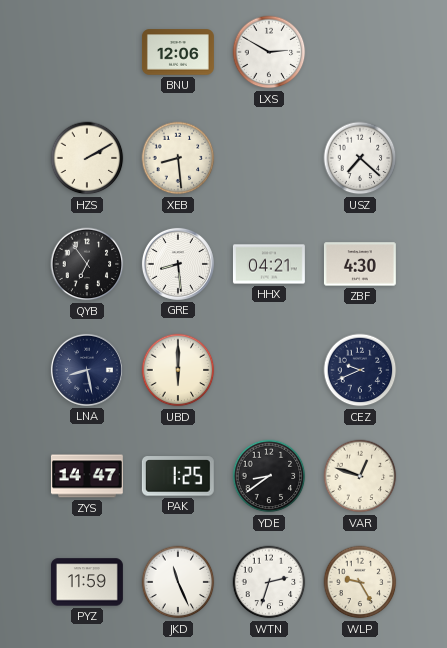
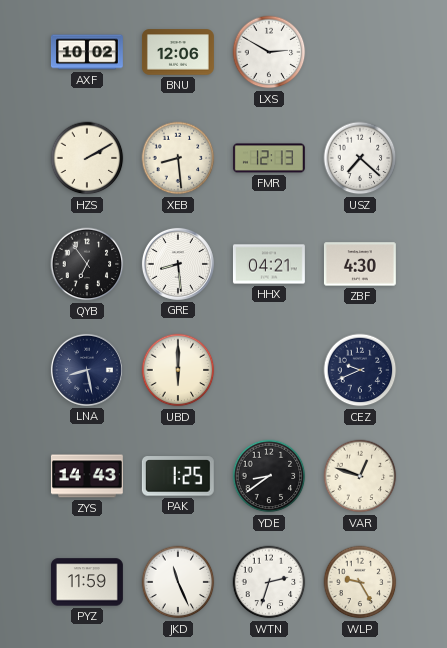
AXF: none -> 10:02 (87, 52)
FMR: none -> 12:13 (269, 158)
ZYS: 14:47 -> 14:43 (87, 476)
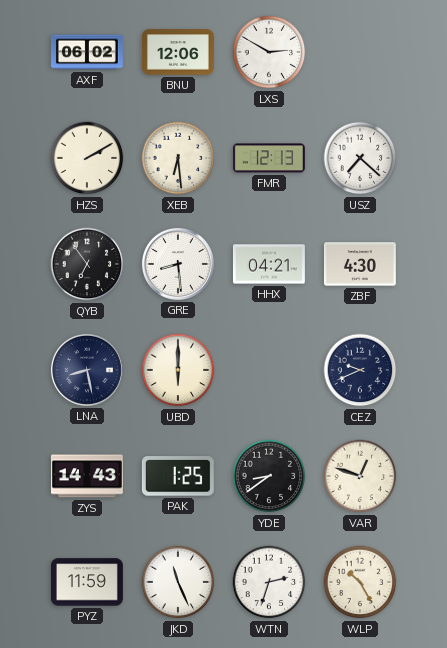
AXF: 10:02 -> 06:02 (87, 52)
XEB: 8:29 -> 6:29 (178, 158)
WLP: 9:25 -> 10:25 (360, 582)
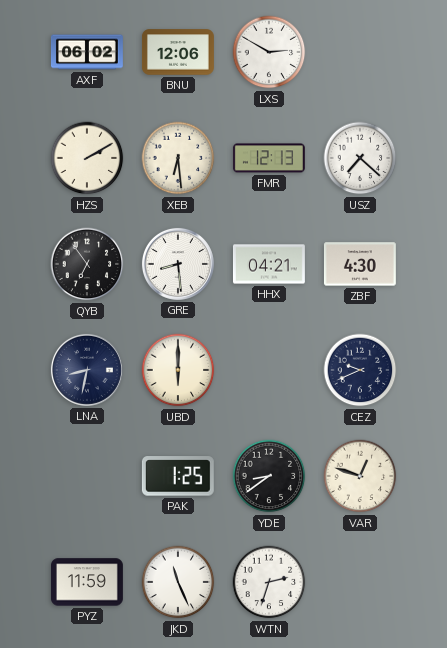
LNA: 8:28 -> 8:32 (87, 370)
ZYS: 14:43 -> none (87, 476)
WLP: 10:25 -> none (360, 582)
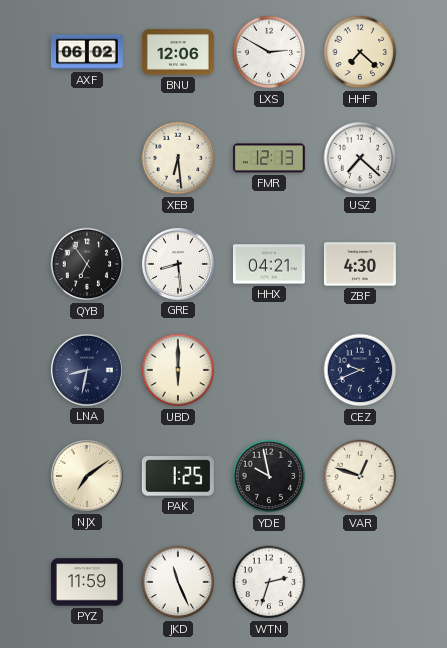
HHF: none -> 7:22 (360, 52)
HZS: 2:10 -> none (87, 158)
NJX: none -> 7:09 (87, 476)
YDE: 8:39 -> 9:58 (269, 476)
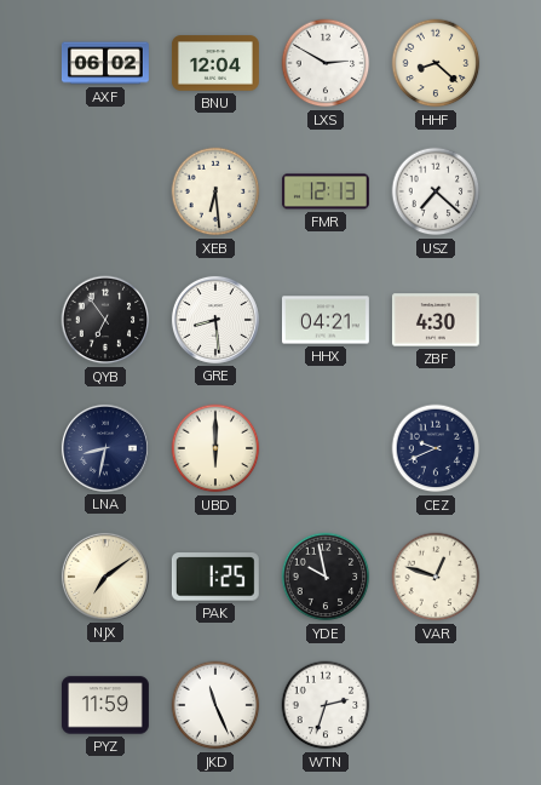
BNU: 12:06 -> 12:04 (215, 63)
HHF: 7:22 -> 8:22 (436, 63)
